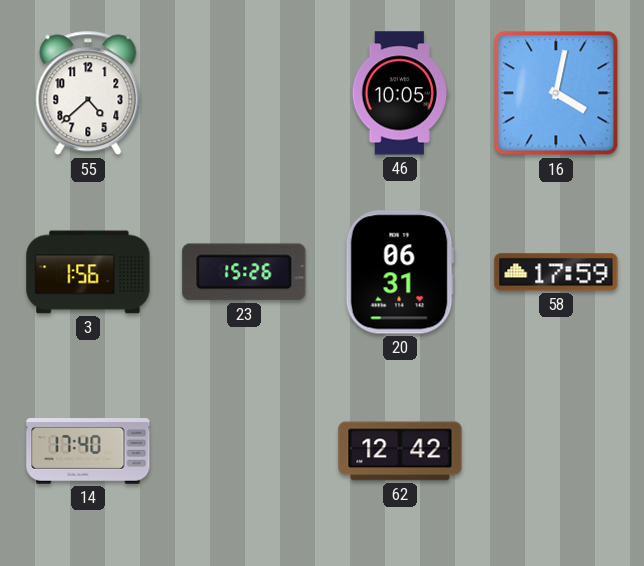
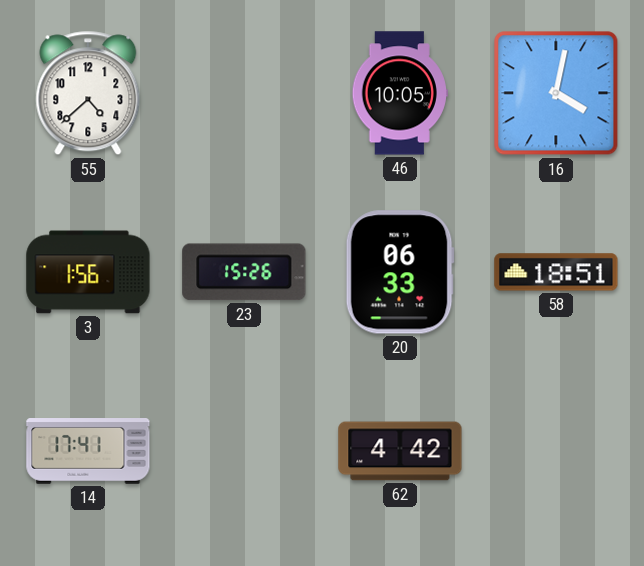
20: 06:31 -> 06:33 (400, 272)
58: 17:59 -> 18:51 (556, 272)
14: 17:40 -> 17:41 (88, 452)
62: 12:42 -> 4:42 (400, 451)
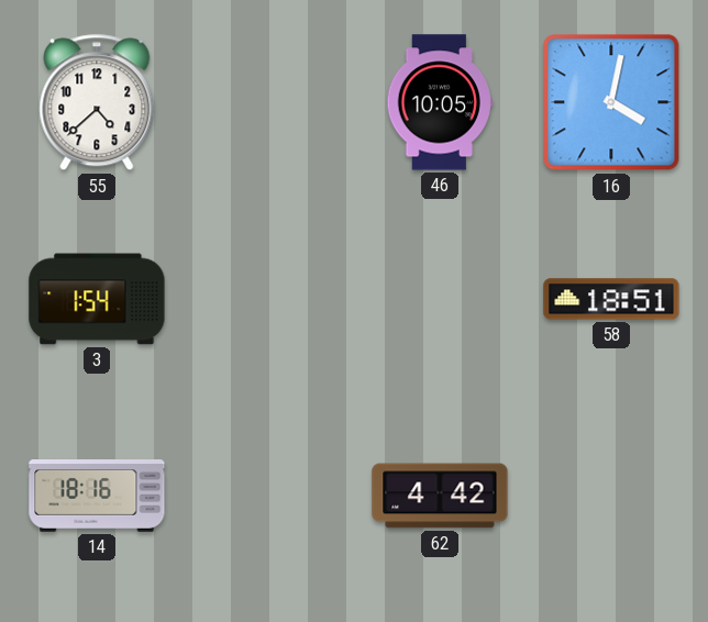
3: 1:56 -> 1:54 (97, 299)
23: 15:26 -> none (244, 272)
20: 06:33 -> none (400, 272)
14: 17:41 -> 18:16 (97, 497)
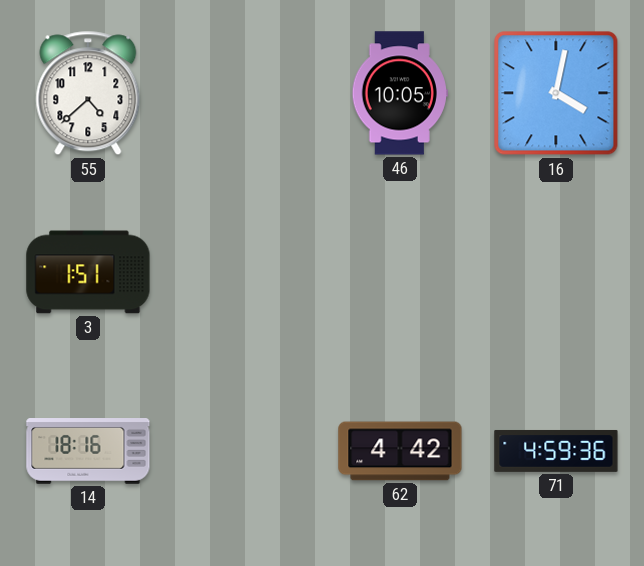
3: 1:54 -> 1:51 (88, 272)
58: 18:51 -> none (611, 299)
71: none -> 4:59 (556, 451)
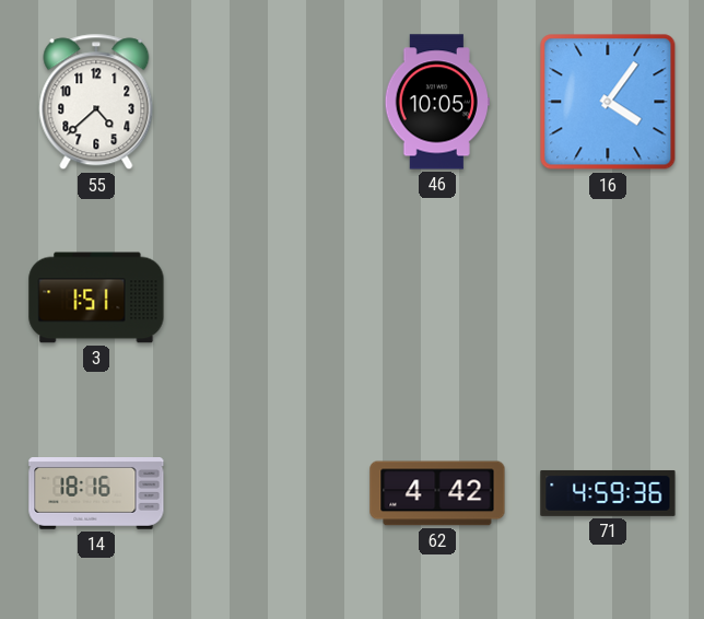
16: 4:02 -> 4:06 (608, 102)
